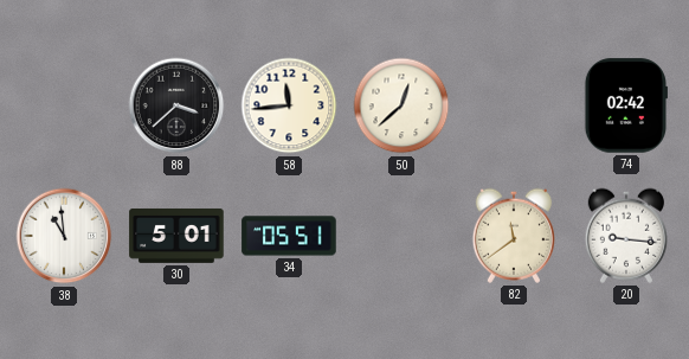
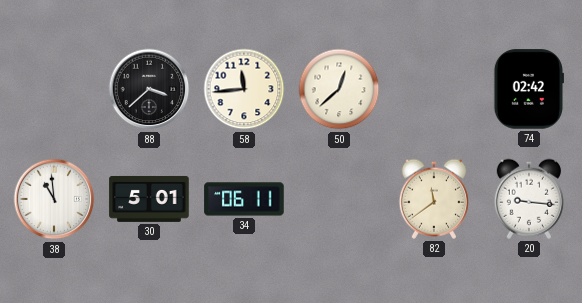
34: 05:51 -> 06:11 (244, 199)
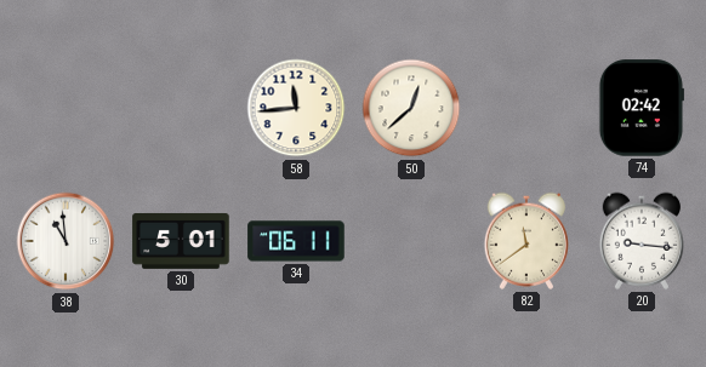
88: 3:38 -> none (149, 89)
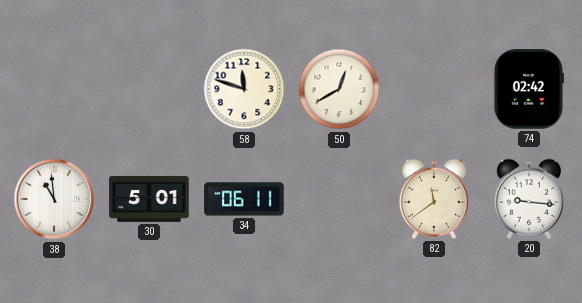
58: 11:44 -> 11:48 (244, 89)
50: 12:38 -> 12:40 (339, 89)
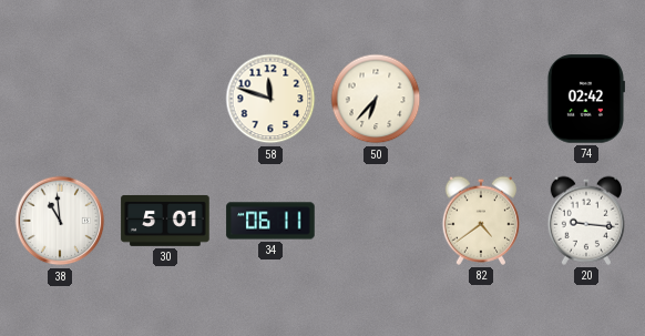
50: 12:40 -> 6:37 (376, 99)
82: 11:39 -> 4:39 (480, 221)
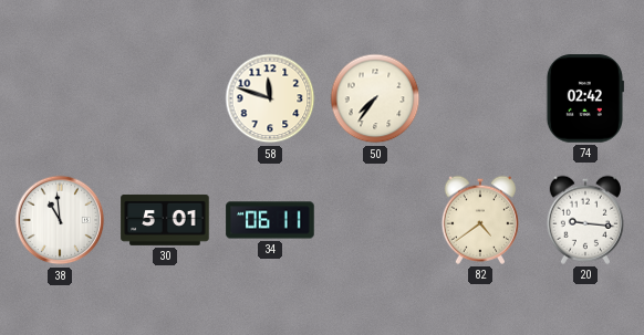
50: 6:37 -> 7:36 (375, 98)
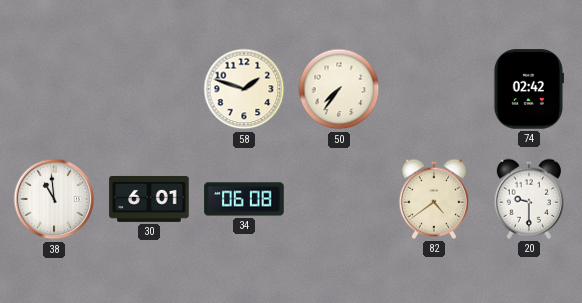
58: 11:48 -> 1:48 (244, 89)
30: 5:01 -> 6:01 (149, 199)
34: 06:11 -> 06:08 (244, 199)
20: 9:16 -> 9:30 (528, 199)
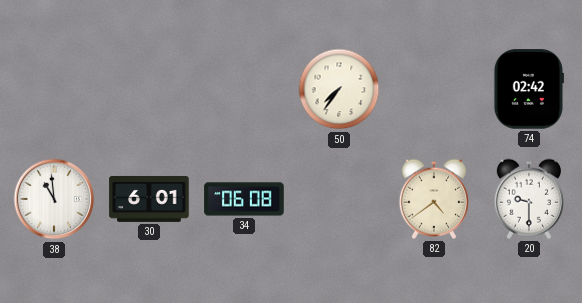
58: 1:48 -> none (244, 89)
